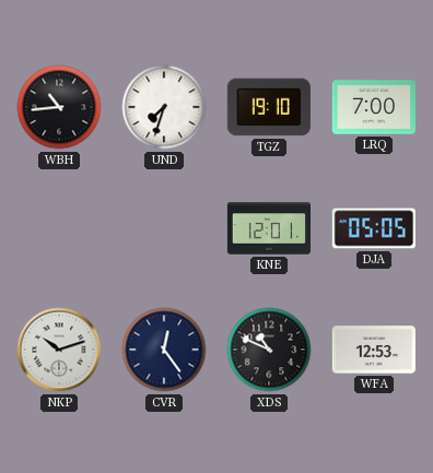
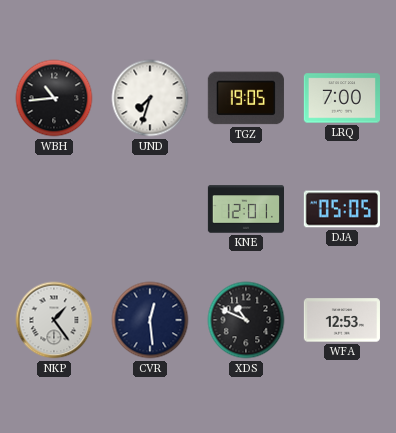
TGZ: 19:10 -> 19:05 (246, 98)
NKP: 10:12 -> 1:24 (54, 320)
CVR: 12:24 -> 12:29 (150, 320)
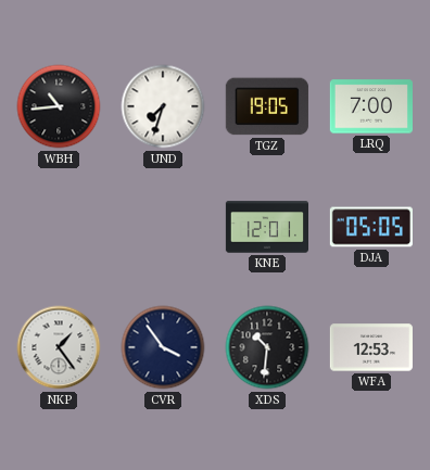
CVR: 12:29 -> 3:54 (163, 347)
XDS: 10:49 -> 10:31 (267, 347)
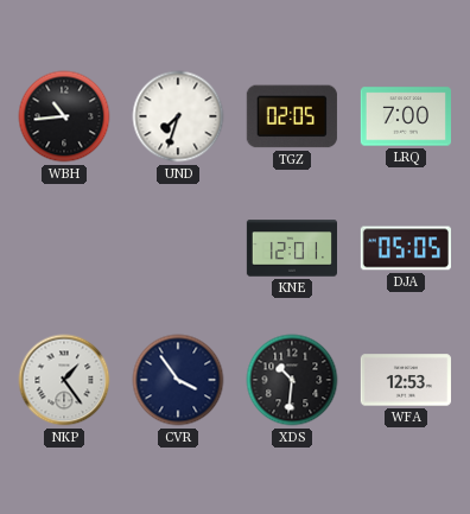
TGZ: 19:05 -> 02:05 (292, 116)
